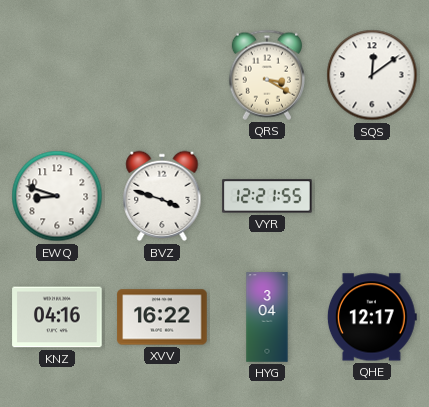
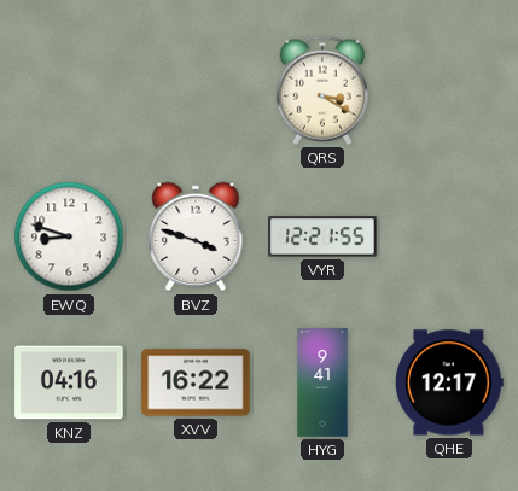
SQS: 12:09 -> none (372, 75)
HYG: 3:04 -> 9:41 (322, 382)
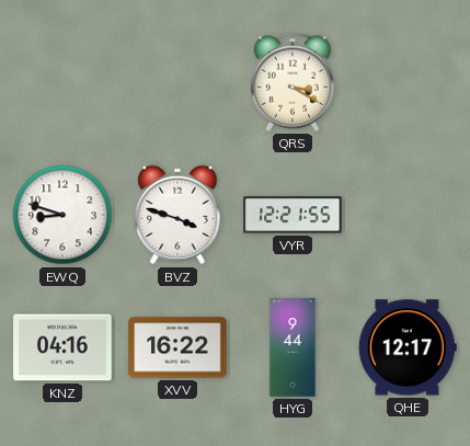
HYG: 9:41 -> 9:44 (293, 347)
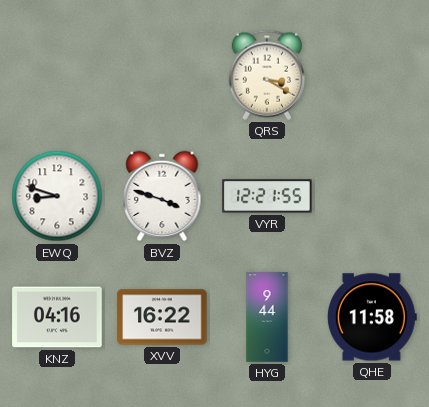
QHE: 12:17 -> 11:58 (372, 317)
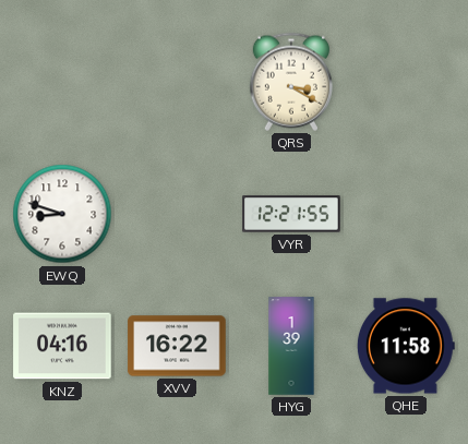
BVZ: 3:48 -> none (162, 196)
HYG: 9:44 -> 1:39 (291, 346)
